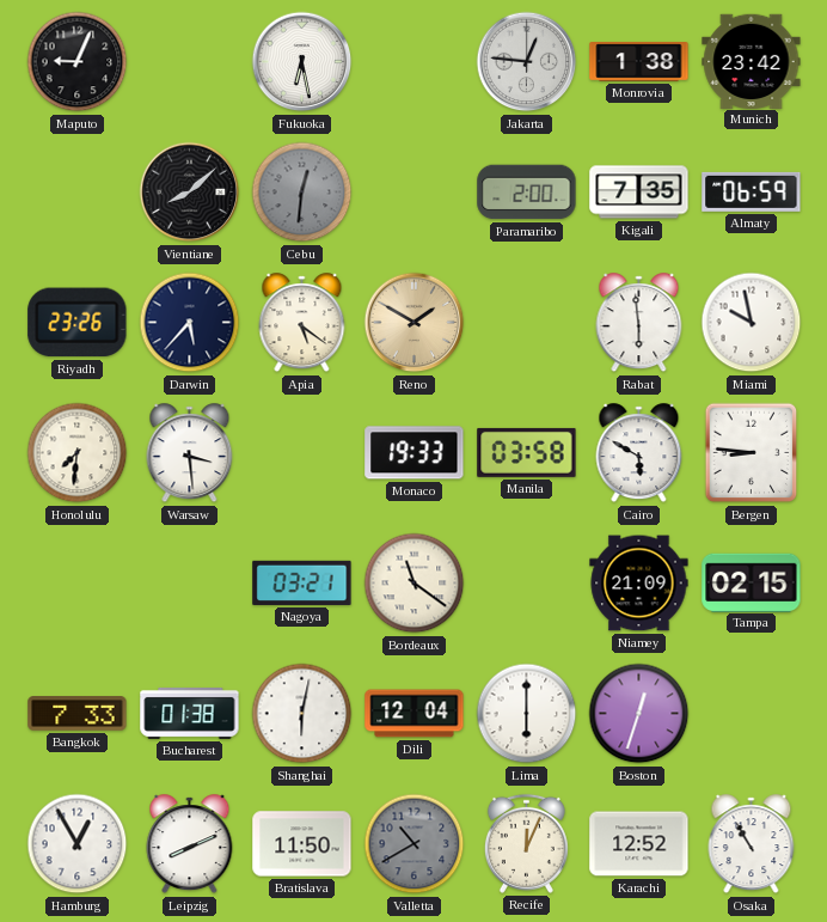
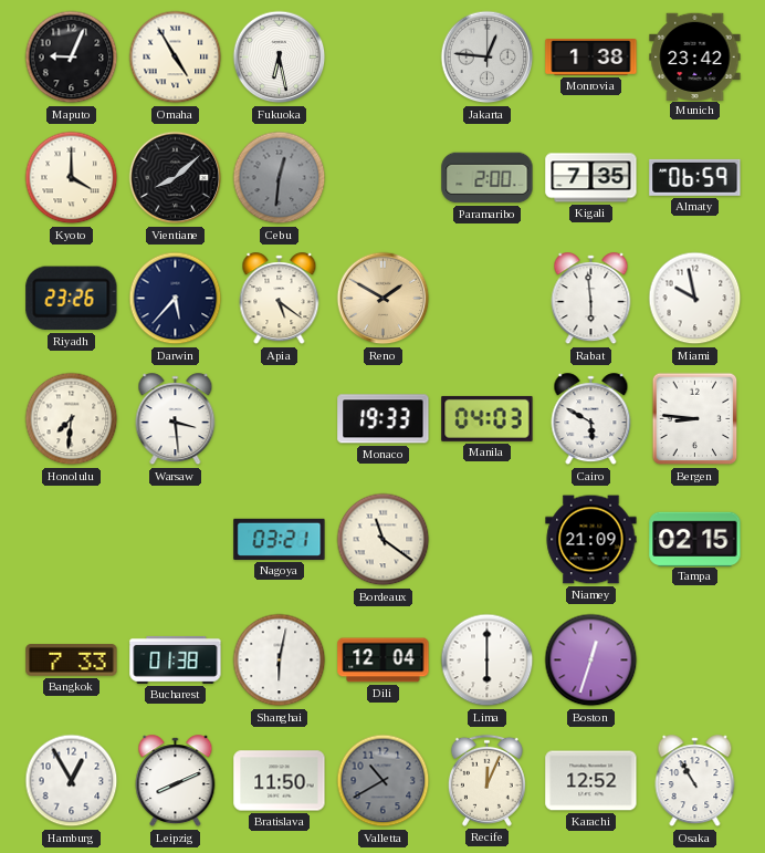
Omaha: none -> 4:55 (176, 58)
Kyoto: none -> 4:00 (72, 178)
Manila: 03:58 -> 04:03 (488, 418)
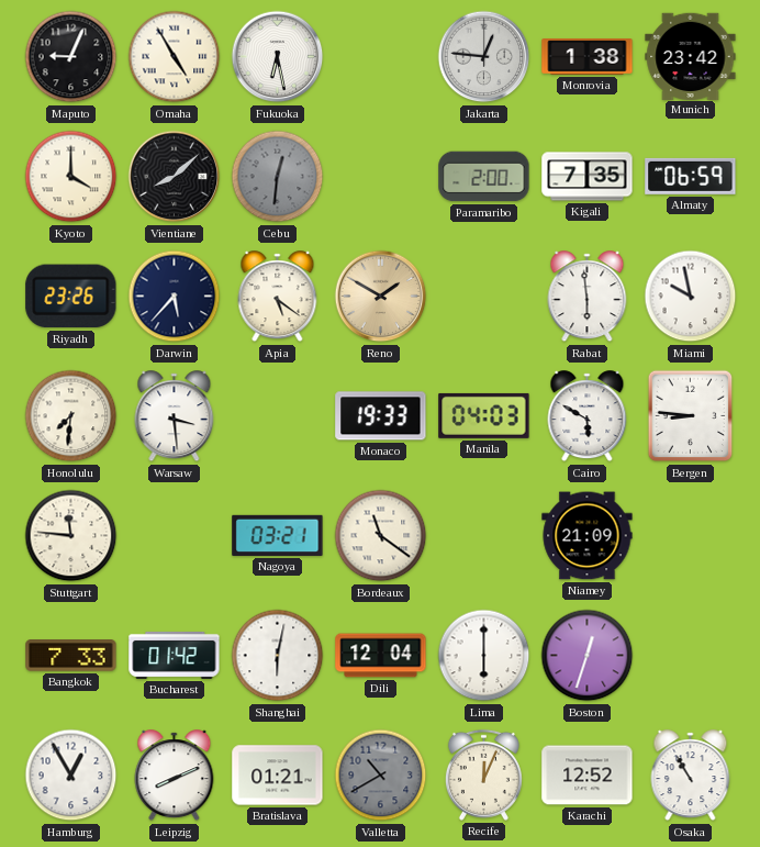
Stuttgart: none -> 11:46 (71, 536)
Tampa: 02:15 -> none (695, 539)
Bucharest: 01:38 -> 01:42 (175, 655)
Bratislava: 11:50 -> 01:21 (278, 776)
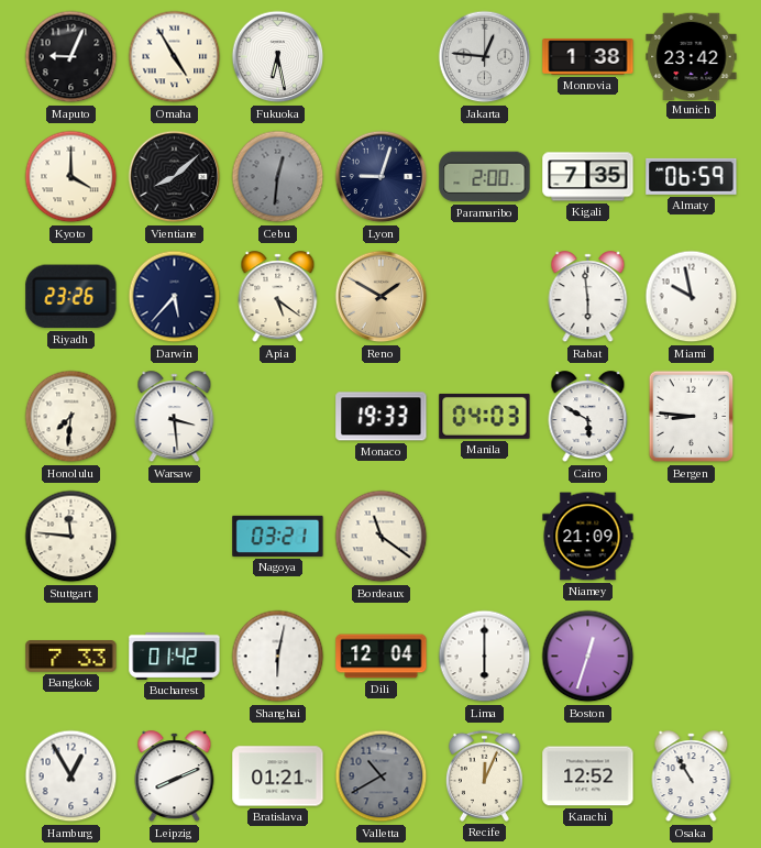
Lyon: none -> 9:03 (382, 177)
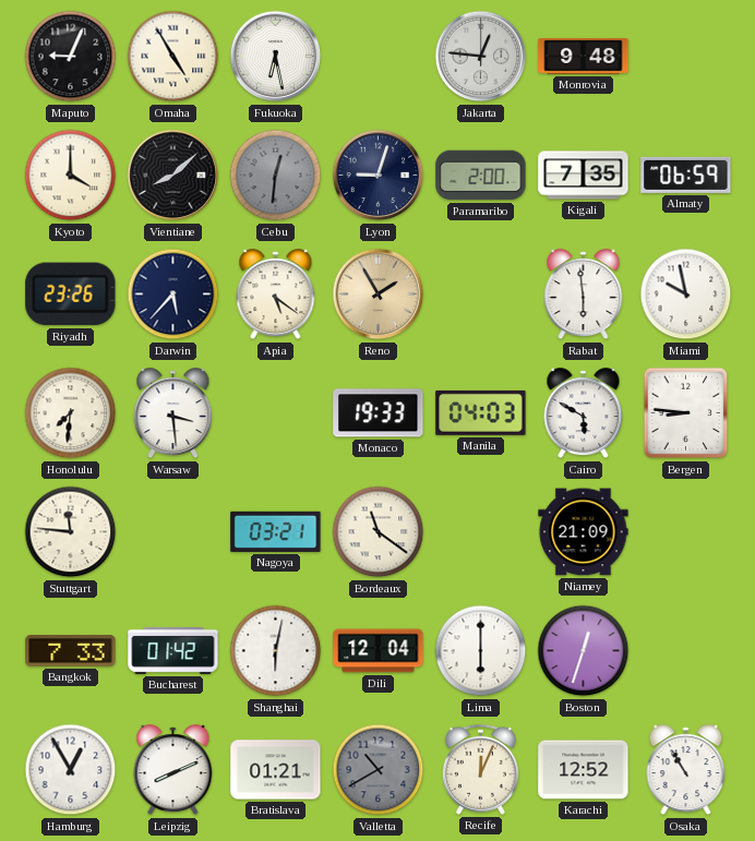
Monrovia: 1:38 -> 9:48 (584, 57)
Munich: 23:42 -> none (692, 56)
Reno: 1:50 -> 1:55 (379, 295)
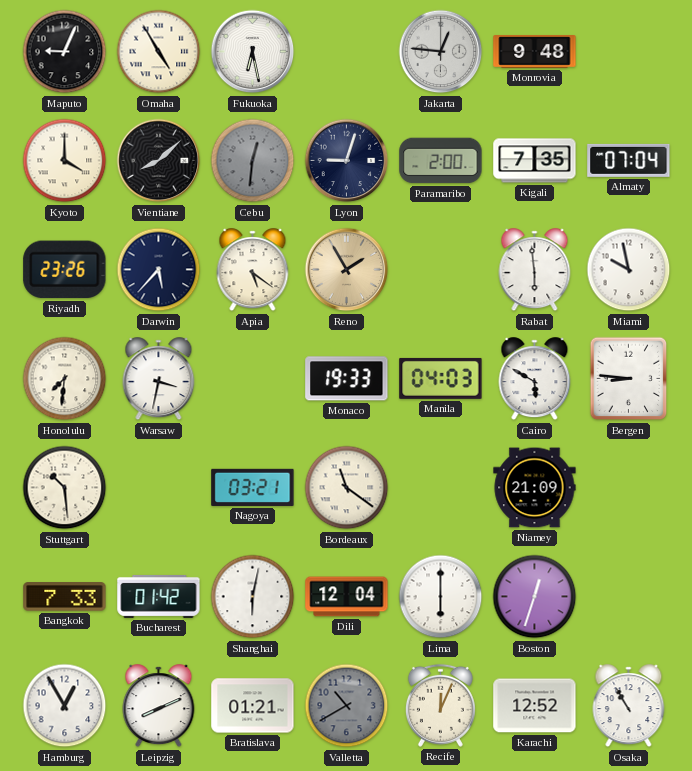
Almaty: 06:59 -> 07:04 (629, 160)
Warsaw: 3:29 -> 3:32 (159, 379)
Stuttgart: 11:46 -> 10:29 (65, 488)
